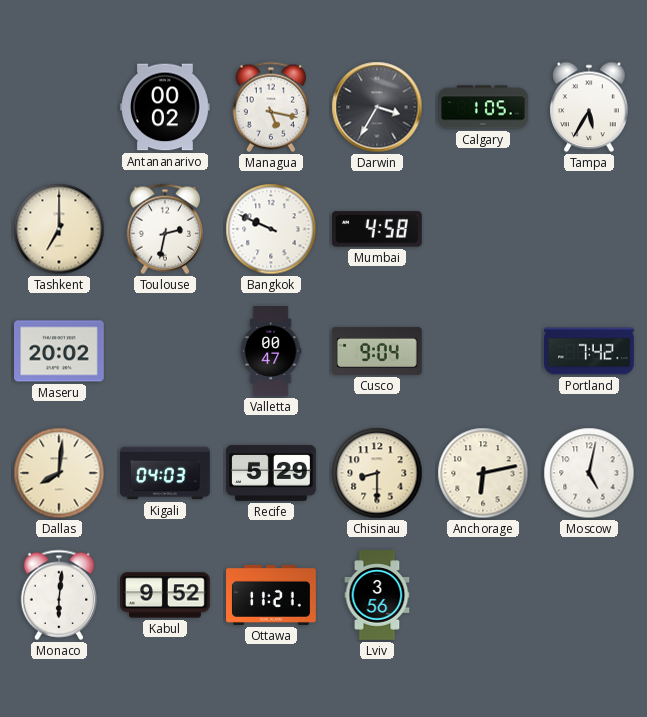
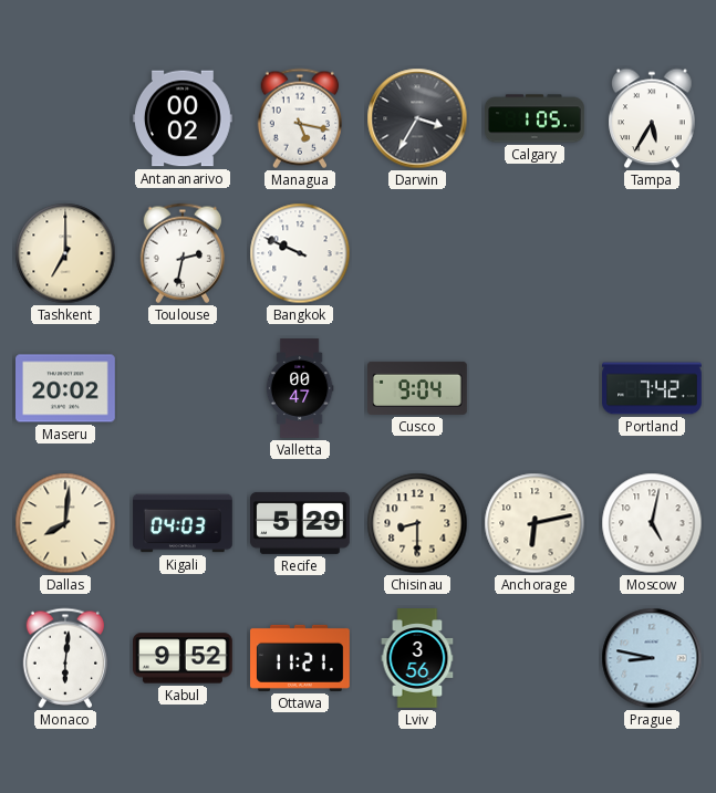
Mumbai: 4:58 -> none (378, 229)
Prague: none -> 8:47 (652, 658)
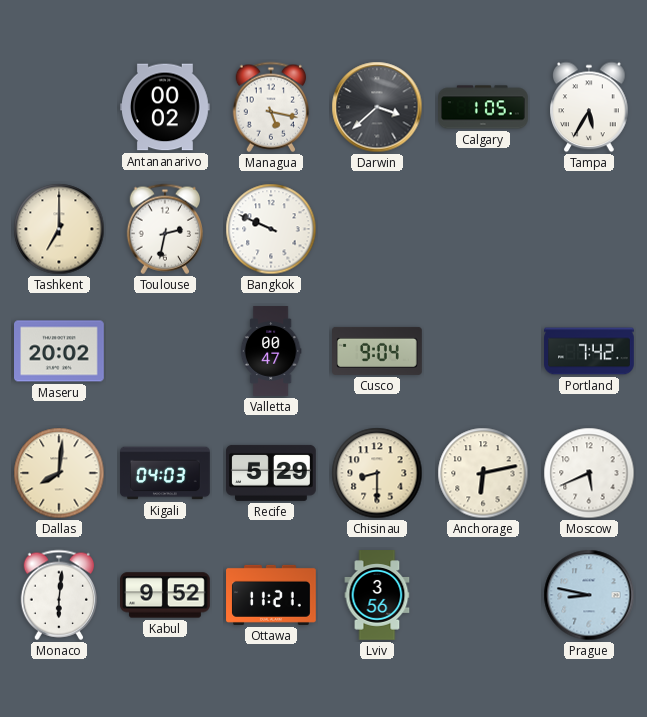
Darwin: 3:35 -> 3:38 (377, 107)
Moscow: 5:02 -> 5:41 (589, 473)
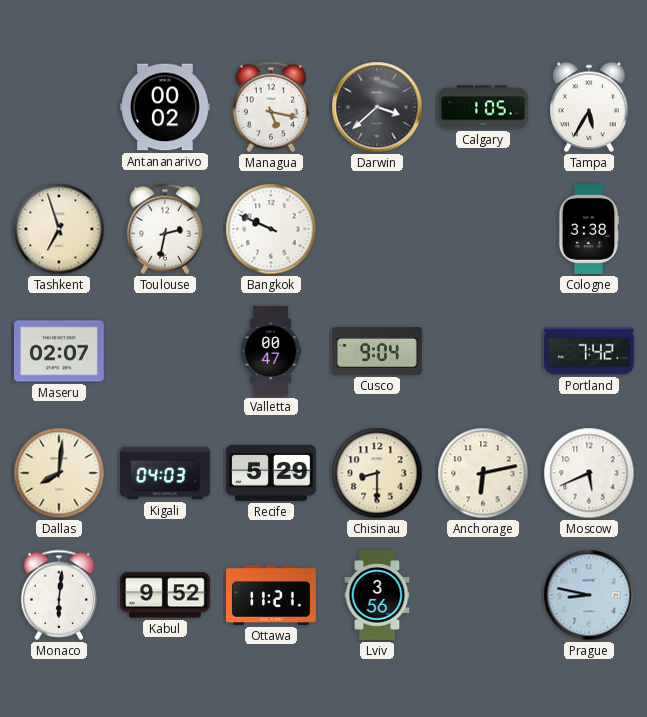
Tashkent: 7:00 -> 6:57 (59, 229)
Cologne: none -> 3:38 (589, 230)
Maseru: 20:02 -> 02:07 (60, 351)
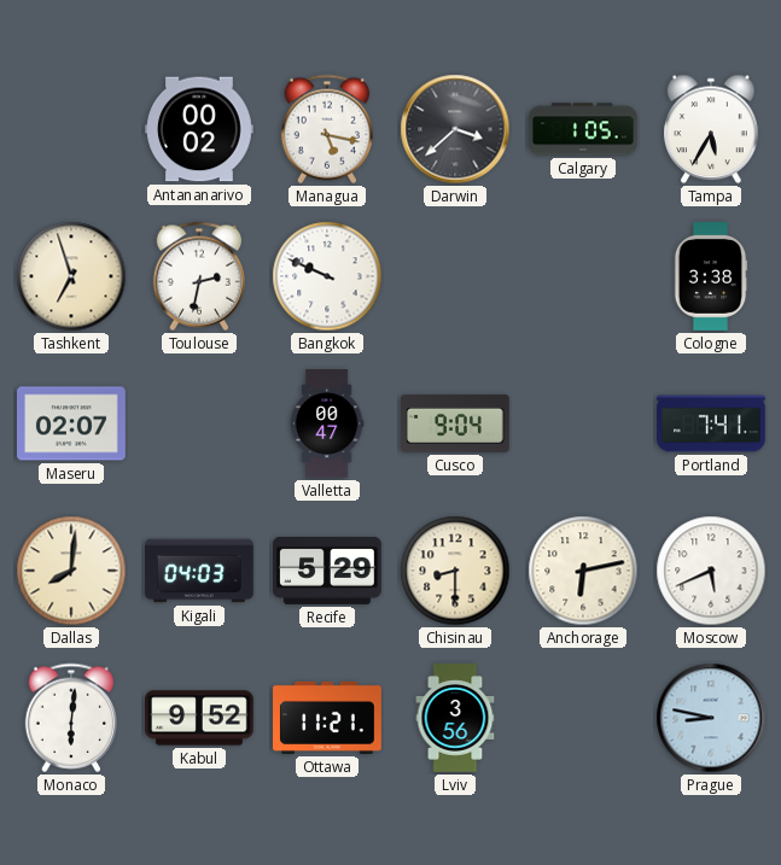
Portland: 7:42 -> 7:41 (711, 423)
